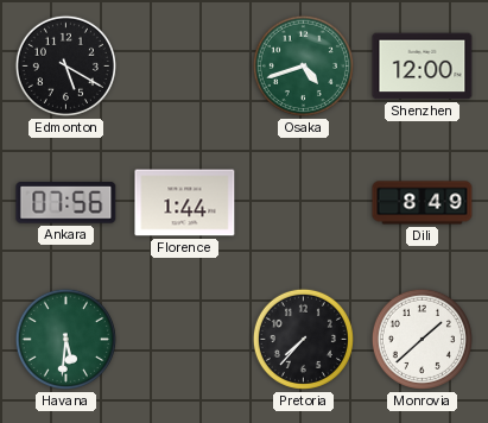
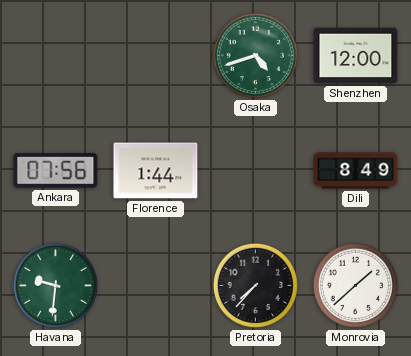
Edmonton: 5:20 -> none (65, 65)
Havana: 5:31 -> 9:31 (55, 285)
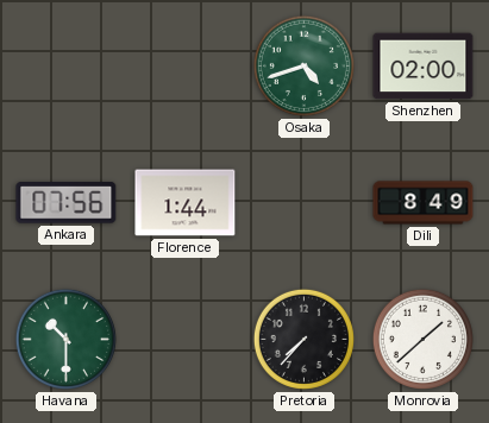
Shenzhen: 12:00 -> 02:00 (424, 67)
Havana: 9:31 -> 10:30 (65, 339)
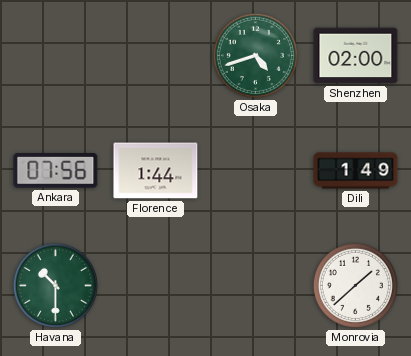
Dili: 8:49 -> 1:49 (356, 171)
Pretoria: 7:37 -> none (303, 339)
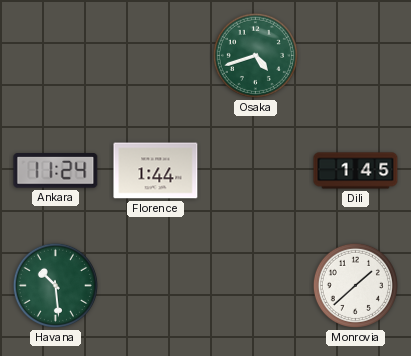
Shenzhen: 02:00 -> none (356, 56)
Ankara: 07:56 -> 11:24 (56, 171)
Dili: 1:49 -> 1:45 (356, 171)
Havana: 10:30 -> 10:29 (55, 285)
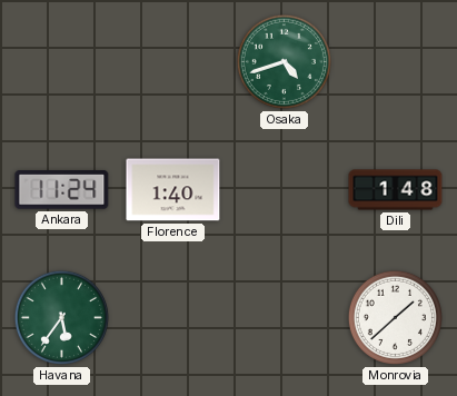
Florence: 1:44 -> 1:40 (173, 190)
Dili: 1:45 -> 1:48 (396, 190)
Havana: 10:29 -> 5:36 (61, 317)
